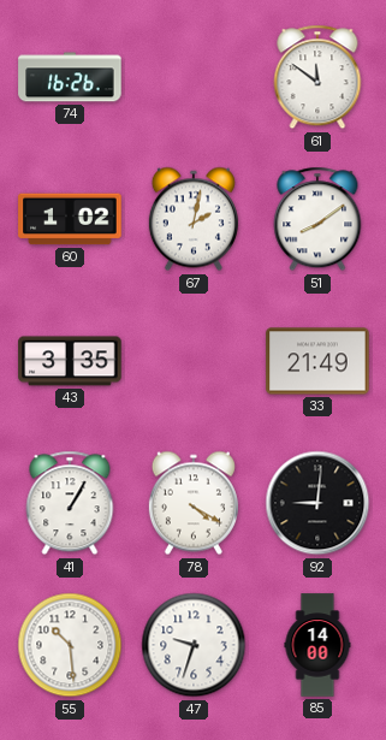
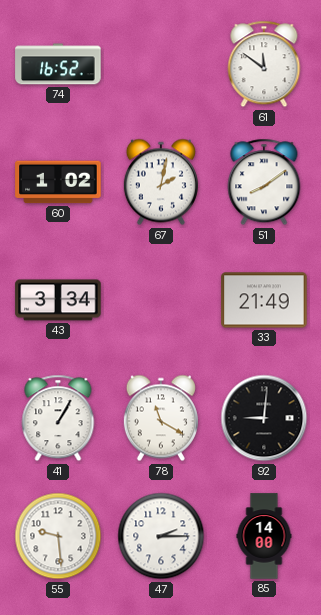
74: 16:26 -> 16:52 (58, 64)
43: 3:35 -> 3:34 (58, 300)
78: 4:20 -> 11:20 (161, 418)
55: 10:29 -> 9:29 (58, 536)
47: 9:33 -> 2:15 (161, 536)
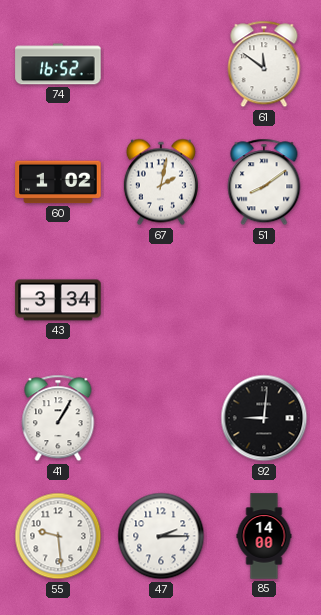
33: 21:49 -> none (264, 300)
78: 11:20 -> none (161, 418)
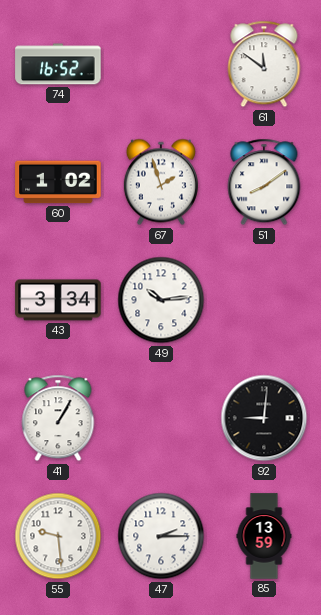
67: 2:02 -> 1:57 (161, 182)
49: none -> 10:14 (161, 300)
85: 14:00 -> 13:59 (264, 536)
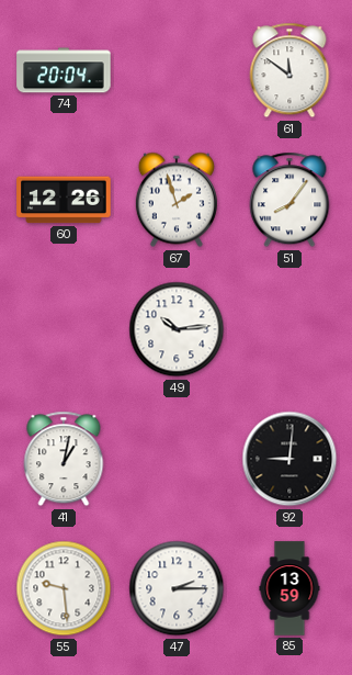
74: 16:52 -> 20:04 (64, 70)
60: 1:02 -> 12:26 (64, 200)
51: 8:09 -> 8:06 (289, 200)
43: 3:34 -> none (58, 300)
41: 1:05 -> 1:02 (64, 459)
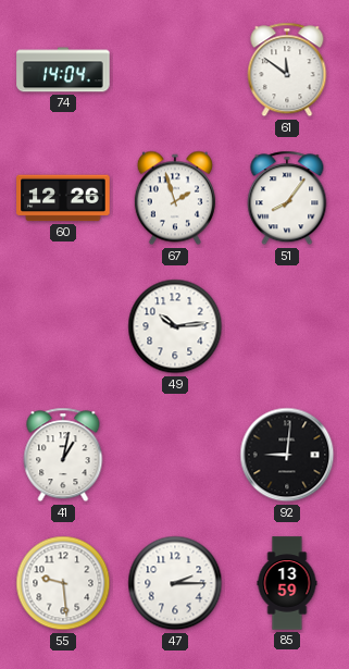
74: 20:04 -> 14:04 (63, 70)
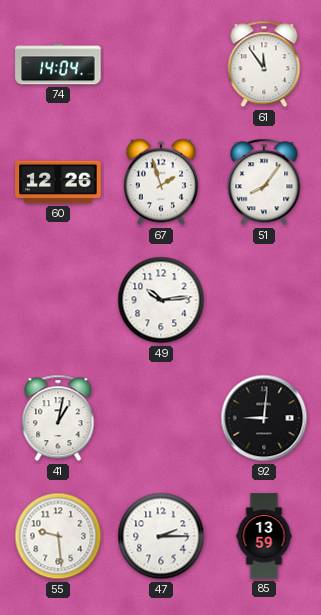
61: 11:51 -> 11:54 (264, 64)
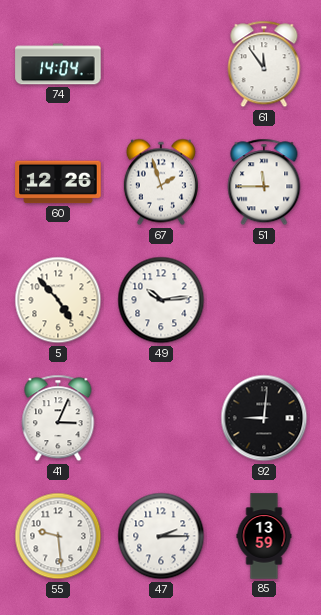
51: 8:06 -> 11:45 (264, 182)
5: none -> 4:53 (58, 300)
41: 1:02 -> 3:04 (58, 418)
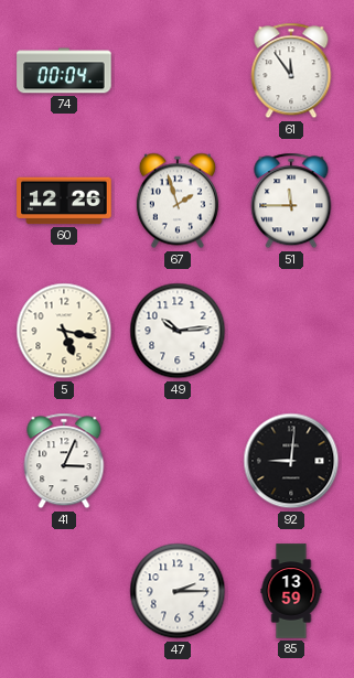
74: 14:04 -> 00:04 (64, 71)
5: 4:53 -> 5:17 (64, 331)
55: 9:29 -> none (58, 536)
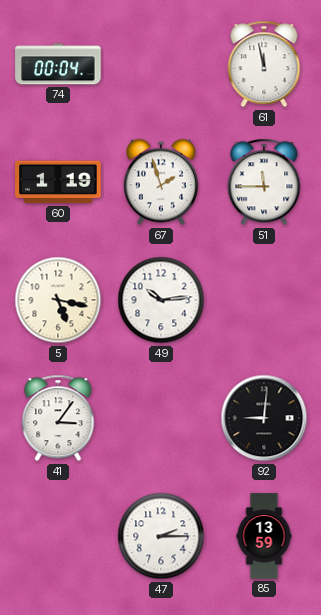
61: 11:54 -> 11:58 (264, 64)
60: 12:26 -> 1:19 (58, 182)
41: 3:04 -> 3:06 (58, 418)
